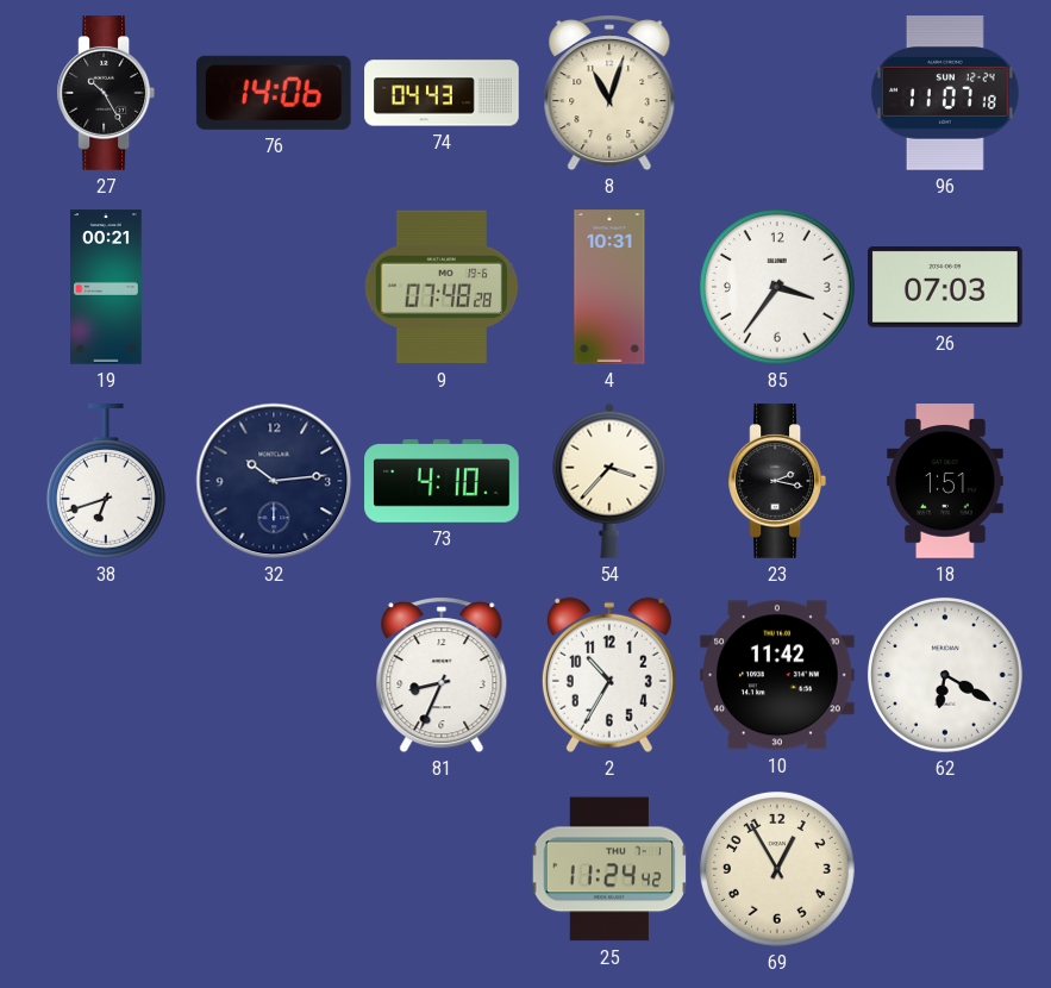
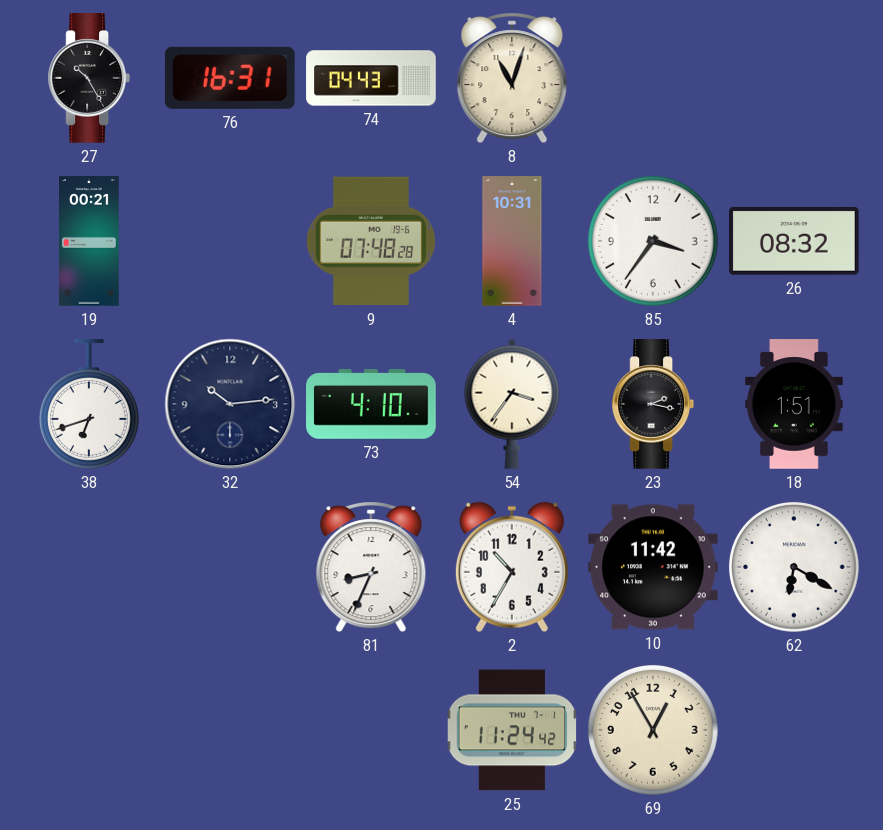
76: 14:06 -> 16:31 (230, 78)
96: 11:07 -> none (945, 93)
26: 07:03 -> 08:32 (795, 242)
54: 3:37 -> 3:36 (512, 404)
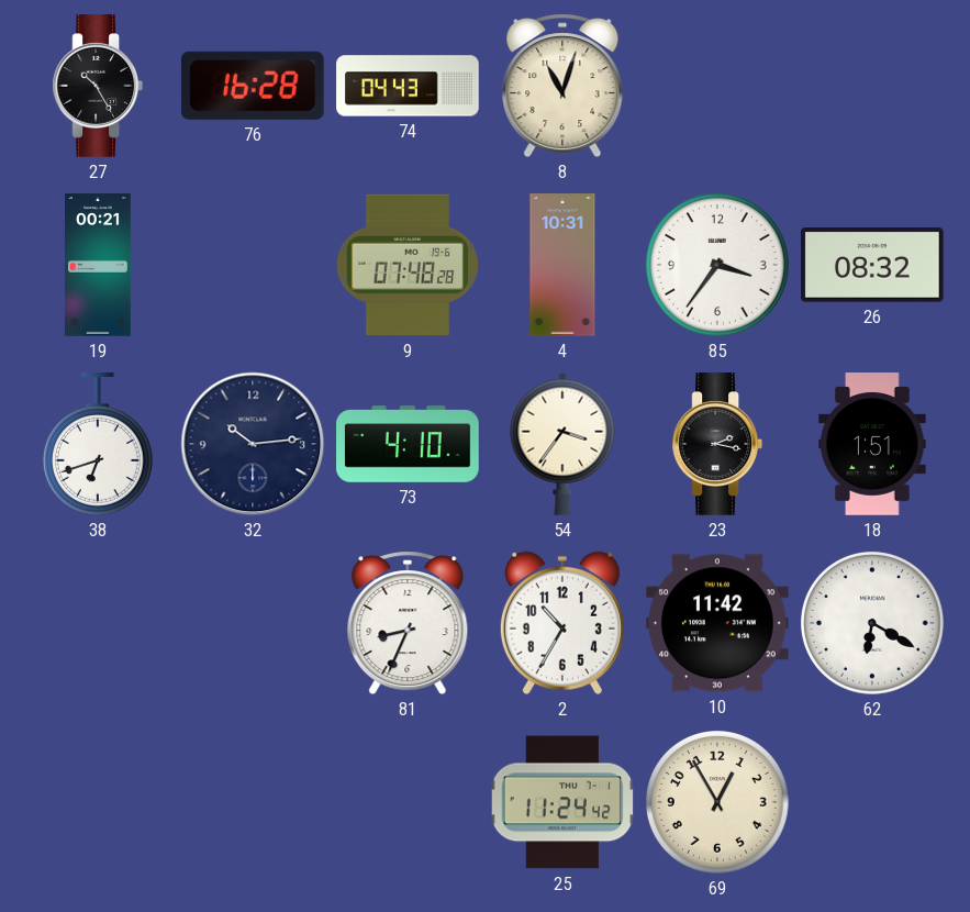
76: 16:31 -> 16:28 (253, 86)
